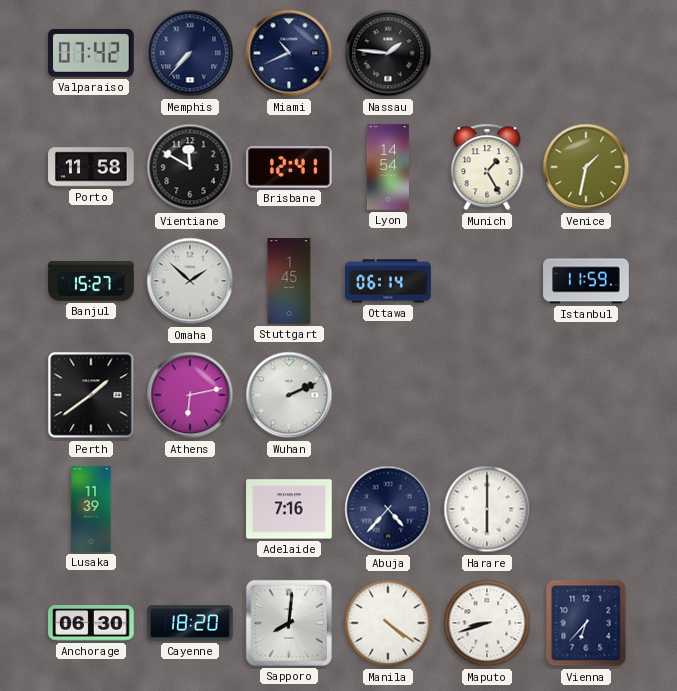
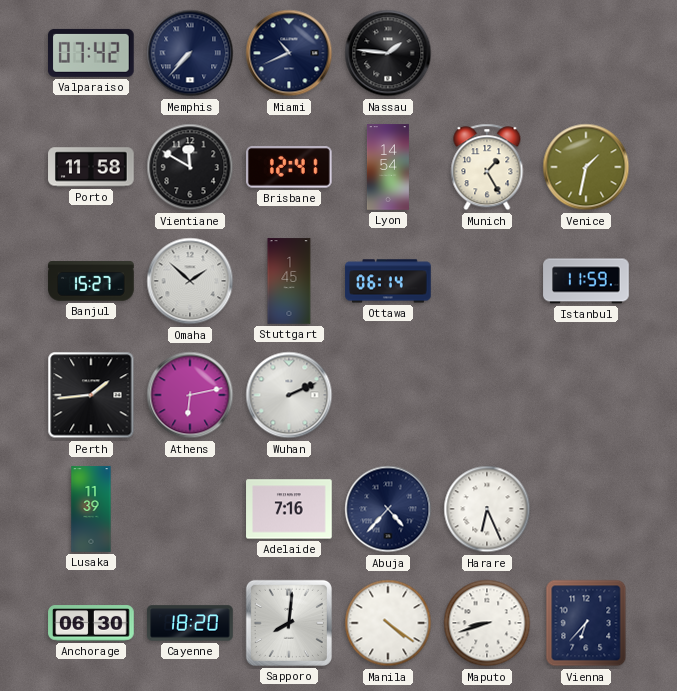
Perth: 1:39 -> 1:44 (91, 395)
Harare: 6:00 -> 6:26 (487, 509)
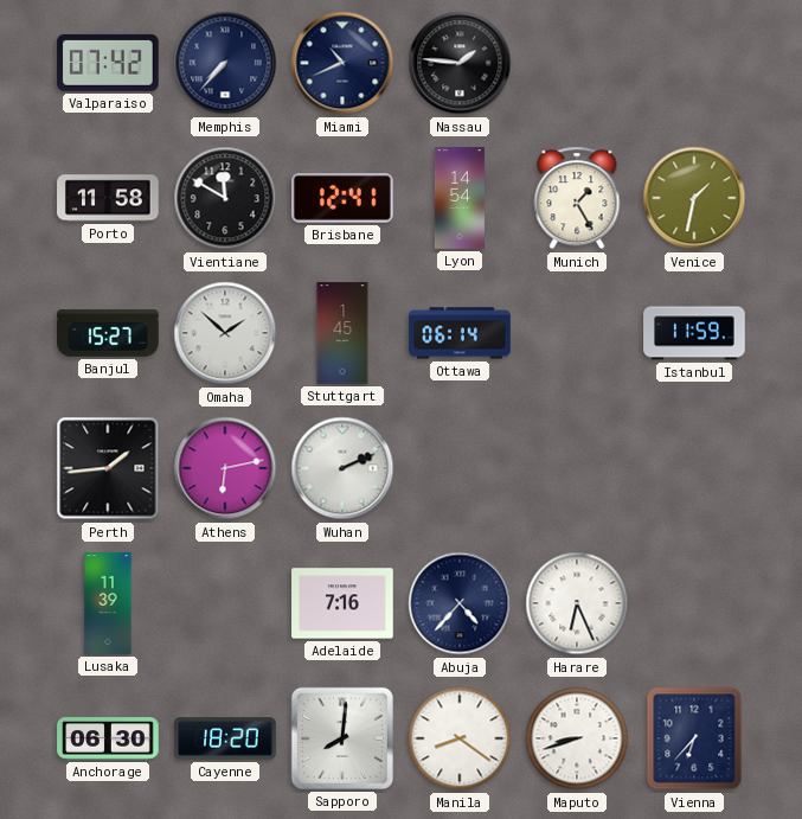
Manila: 4:21 -> 8:21 (460, 738)
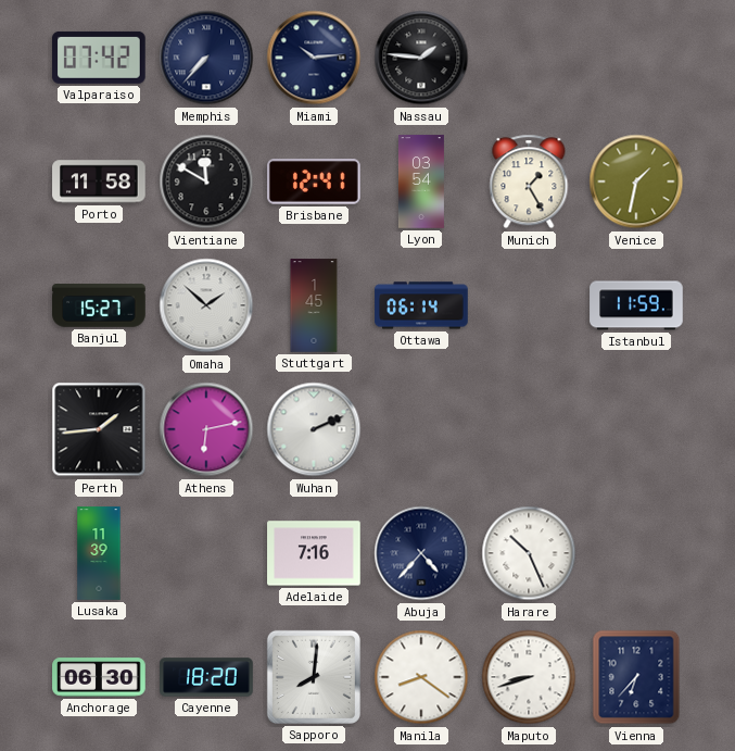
Miami: 10:41 -> 10:14 (314, 58)
Lyon: 14:54 -> 03:54 (421, 182)
Harare: 6:26 -> 10:26 (529, 553)
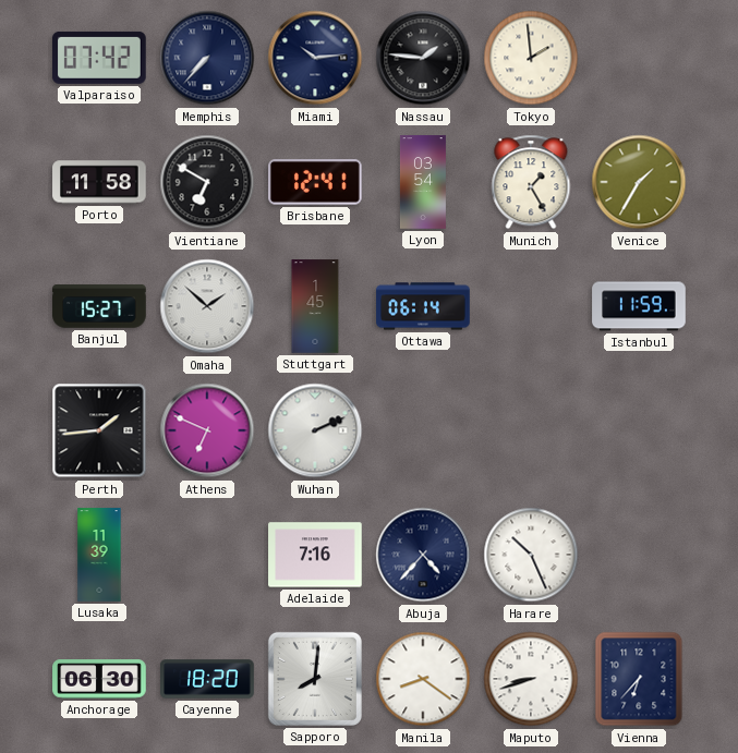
Tokyo: none -> 1:59 (531, 58)
Vientiane: 11:50 -> 6:50 (207, 182)
Venice: 1:32 -> 1:35 (639, 182)
Athens: 6:13 -> 6:49 (207, 430)
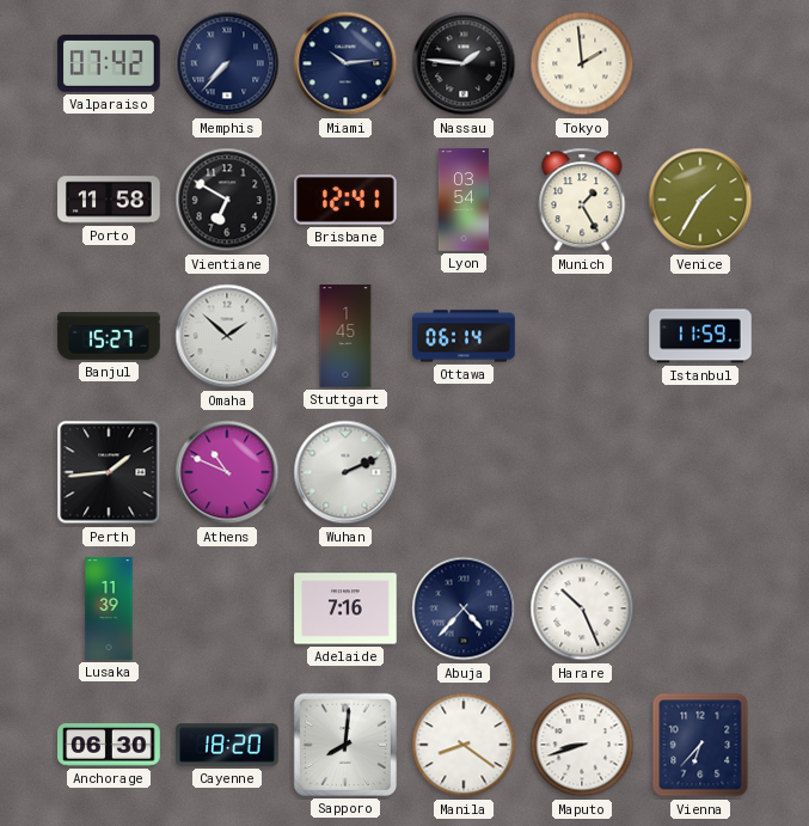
Athens: 6:49 -> 10:49 (227, 472)
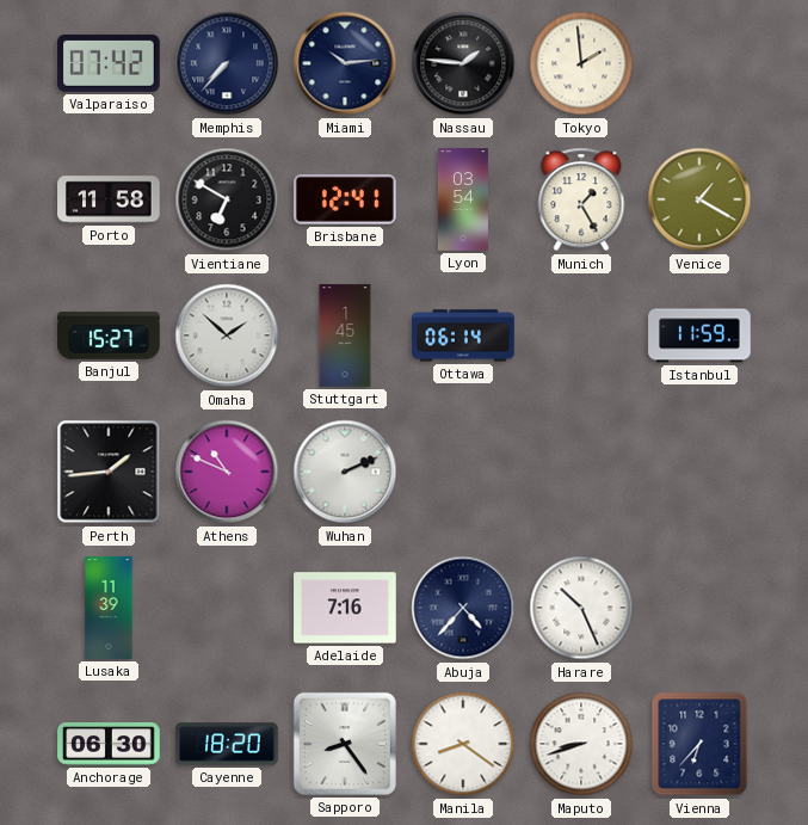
Venice: 1:35 -> 1:20 (699, 199)
Sapporo: 8:01 -> 8:24 (345, 744)
